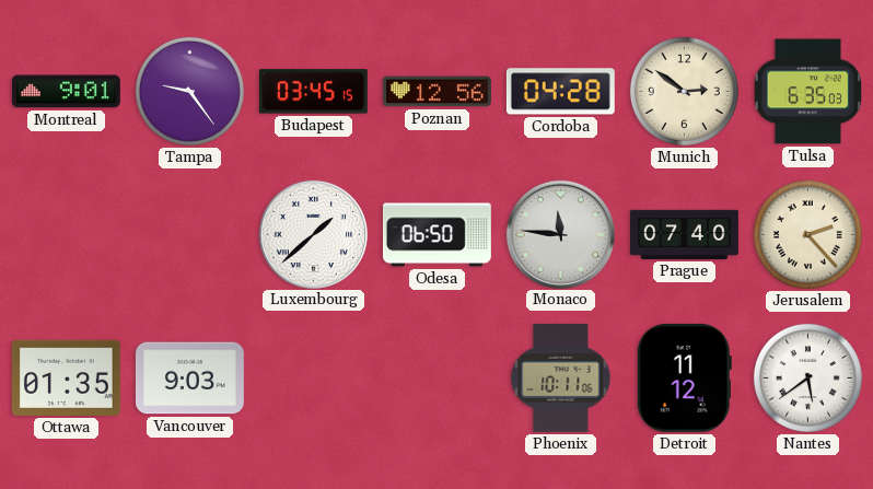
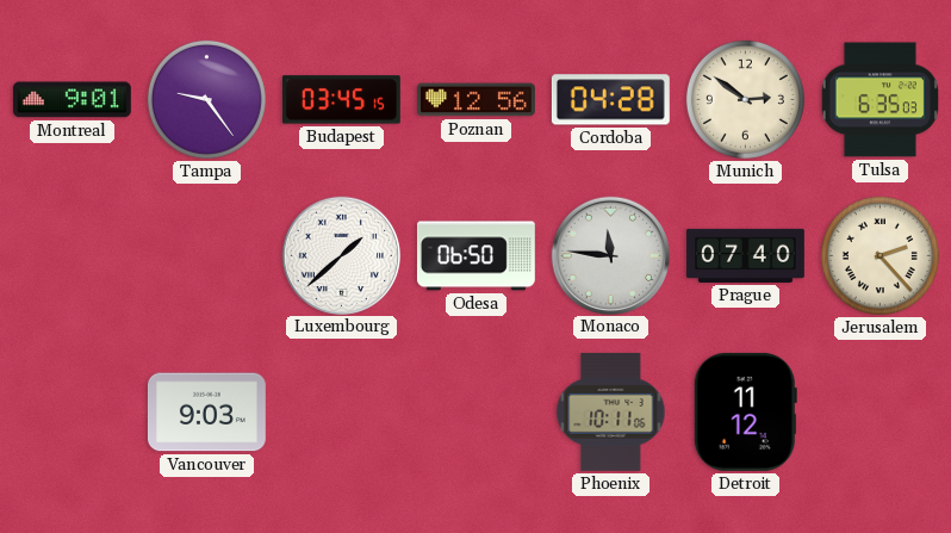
Ottawa: 01:35 -> none (66, 377)
Nantes: 5:39 -> none (807, 377)
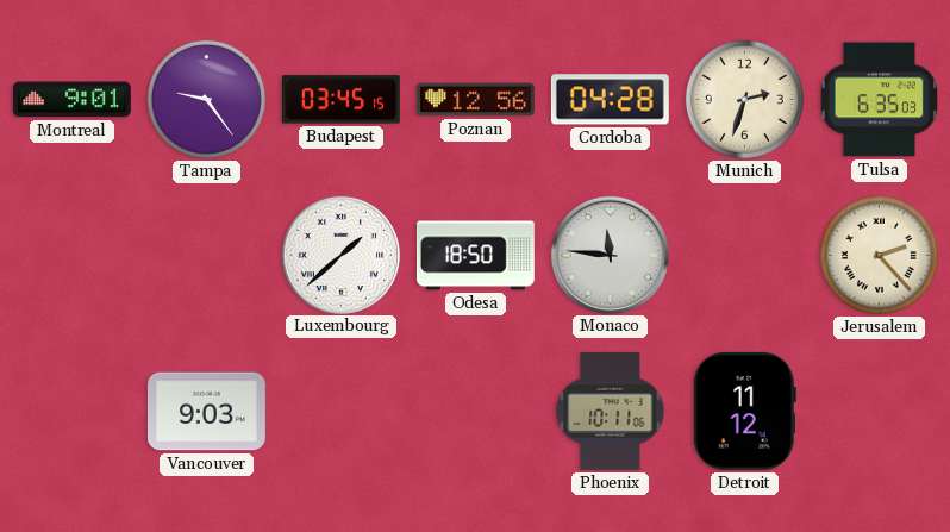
Munich: 2:51 -> 2:33 (744, 99)
Odesa: 06:50 -> 18:50 (475, 256)
Prague: 07:40 -> none (745, 255)
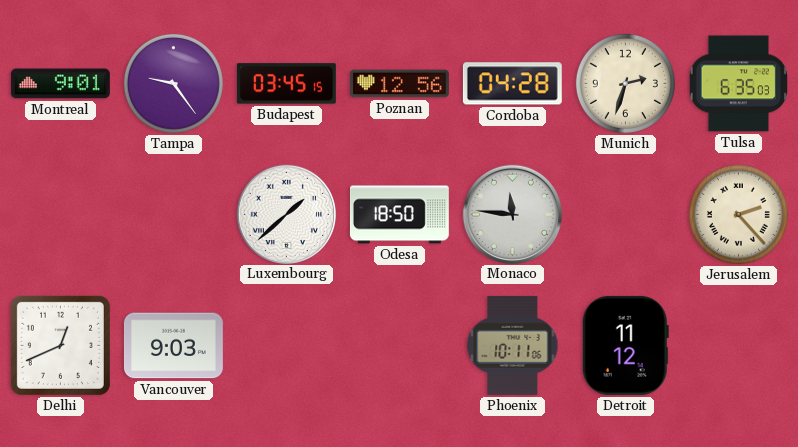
Delhi: none -> 12:41 (60, 345)
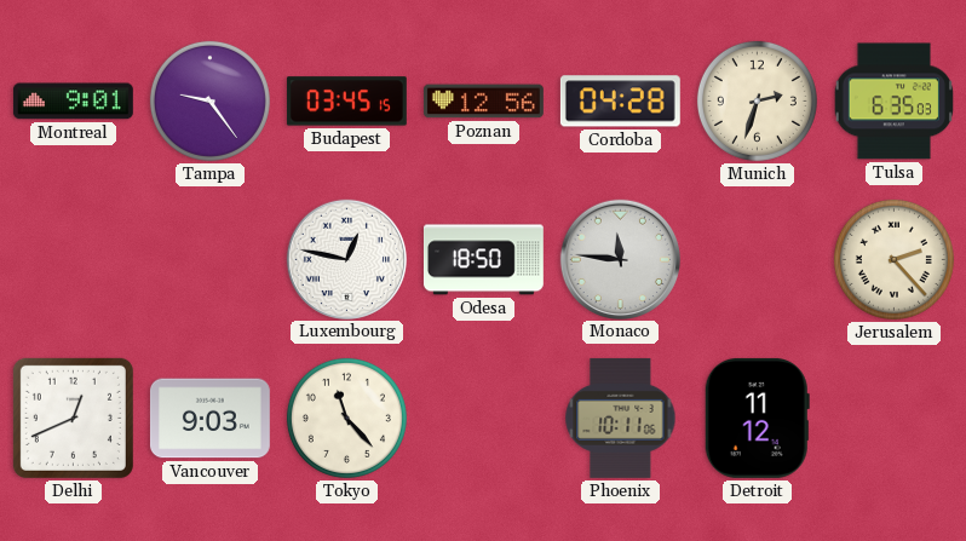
Luxembourg: 1:38 -> 12:47 (346, 259)
Tokyo: none -> 11:23 (346, 418)
